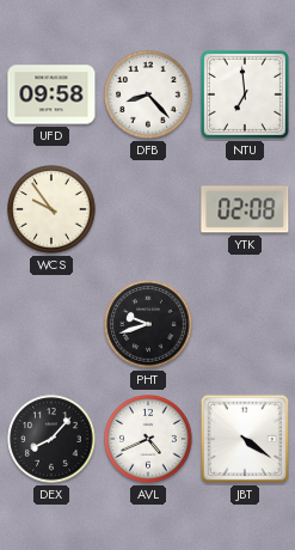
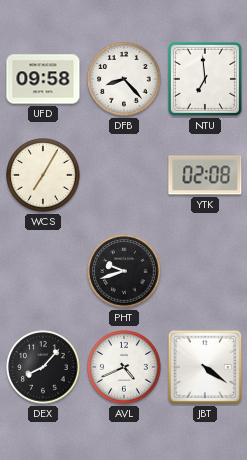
WCS: 9:54 -> 7:05 (43, 175)
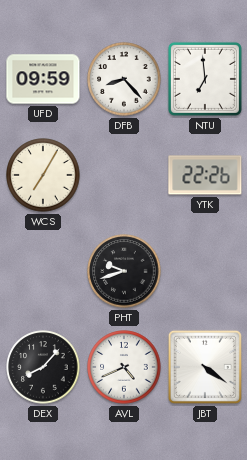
UFD: 09:58 -> 09:59 (43, 79)
YTK: 02:08 -> 22:26 (205, 175)
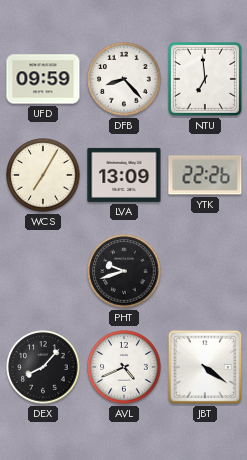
LVA: none -> 13:09 (124, 175)
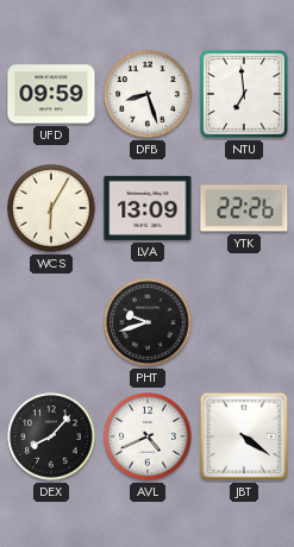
DFB: 8:23 -> 8:27 (148, 94)
WCS: 7:05 -> 6:05 (51, 208)
